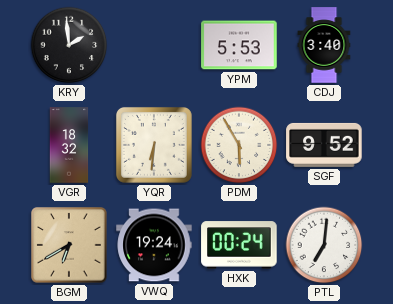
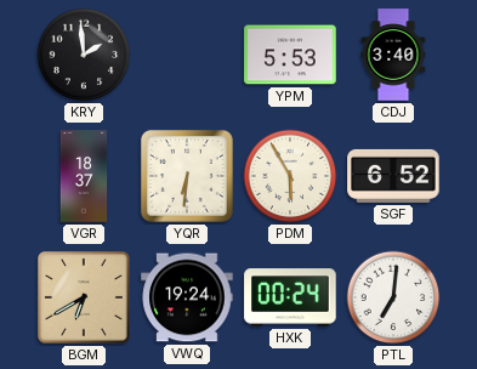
VGR: 18:32 -> 18:37 (84, 176)
SGF: 9:52 -> 6:52 (393, 176)
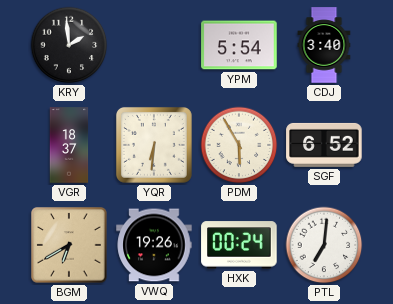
YPM: 5:53 -> 5:54 (239, 45)
VWQ: 19:24 -> 19:26 (154, 245)
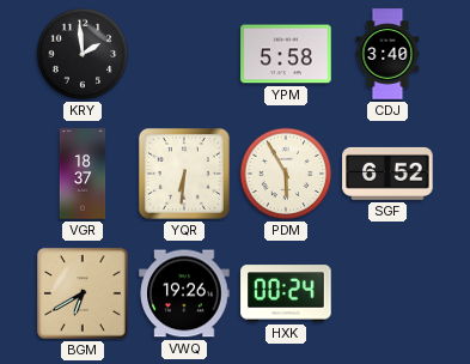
YPM: 5:54 -> 5:58 (286, 54)
PTL: 7:01 -> none (324, 245)
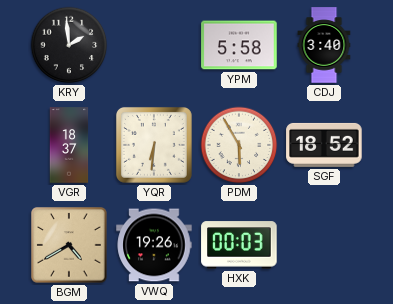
SGF: 6:52 -> 18:52 (324, 145)
BGM: 6:40 -> 4:40 (69, 245)
HXK: 00:24 -> 00:03 (239, 245)
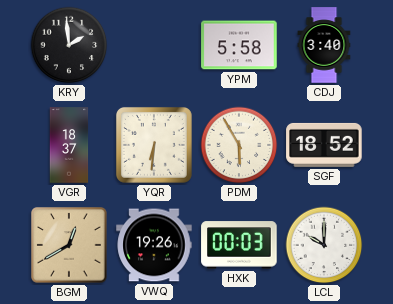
BGM: 4:40 -> 12:40 (69, 245)
LCL: none -> 10:00 (324, 245)
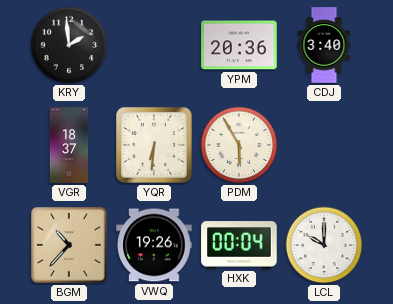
YPM: 5:58 -> 20:36 (239, 45)
SGF: 18:52 -> none (324, 145)
BGM: 12:40 -> 10:37 (69, 245)
HXK: 00:03 -> 00:04 (239, 245)
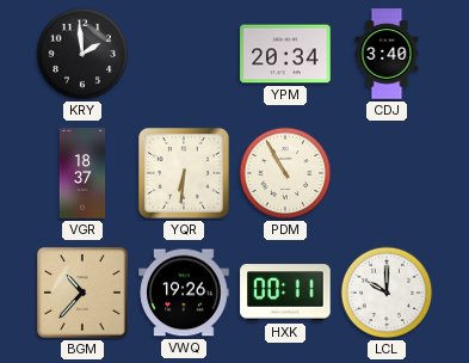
YPM: 20:36 -> 20:34 (285, 54)
PDM: 5:55 -> 10:55 (285, 173)
HXK: 00:04 -> 00:11 (285, 293)
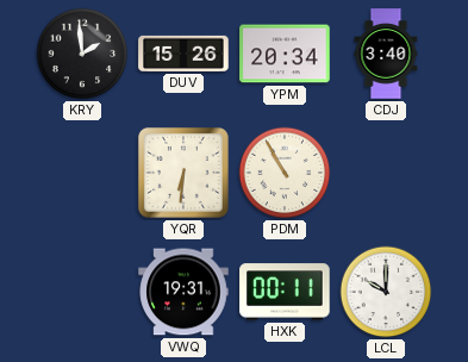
DUV: none -> 15:26 (183, 54)
VGR: 18:37 -> none (82, 173)
BGM: 10:37 -> none (82, 293)
VWQ: 19:26 -> 19:31 (183, 292)
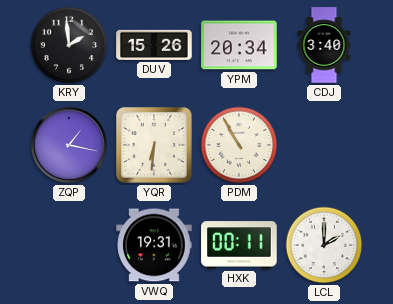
ZQP: none -> 1:17 (69, 145)
LCL: 10:00 -> 2:00 (324, 245)
